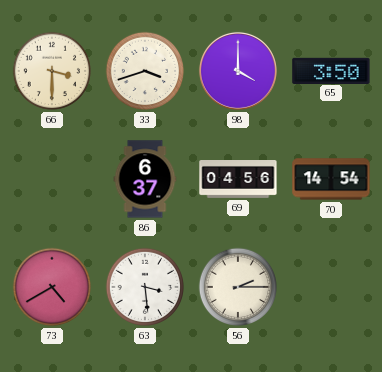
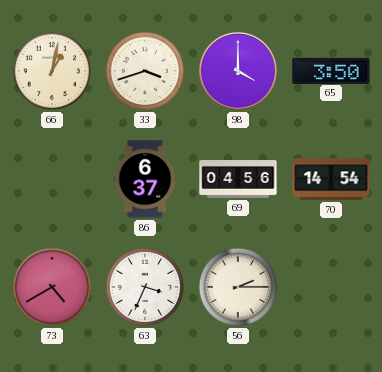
66: 3:30 -> 1:02 (52, 71)
63: 3:29 -> 3:34 (145, 287)
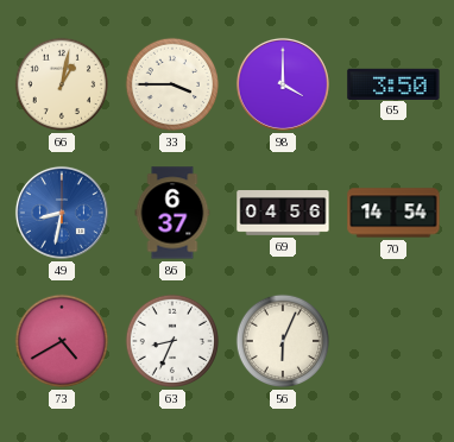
33: 3:42 -> 3:45 (172, 84)
49: none -> 8:32 (62, 213)
63: 3:34 -> 8:34 (172, 341)
56: 2:15 -> 6:04 (283, 341)
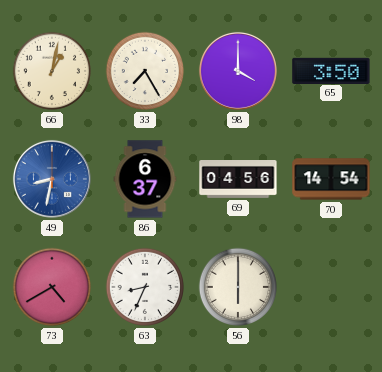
33: 3:45 -> 7:25 (145, 71)
56: 6:04 -> 6:00 (238, 287)
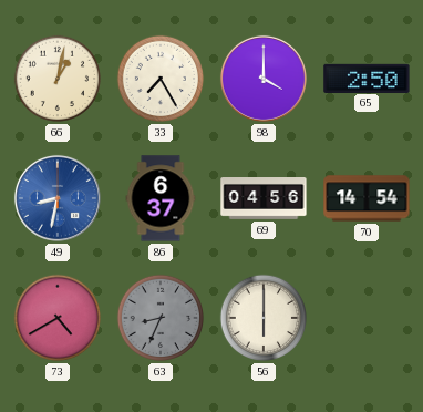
65: 3:50 -> 2:50 (367, 78)
63 dial: white -> grey (161, 318)
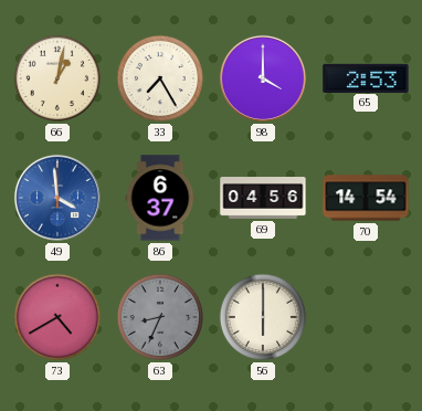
65: 2:50 -> 2:53 (366, 77)
49: 8:32 -> 3:59 (57, 198)
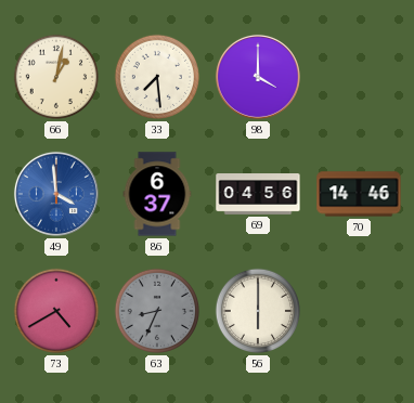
33: 7:25 -> 7:29 (157, 77)
65: 2:53 -> none (366, 77)
70: 14:54 -> 14:46 (359, 194)
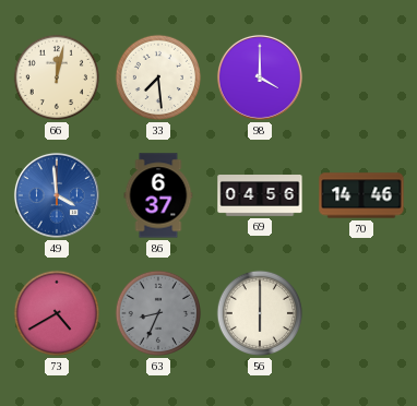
66: 1:02 -> 12:02 (57, 77)
